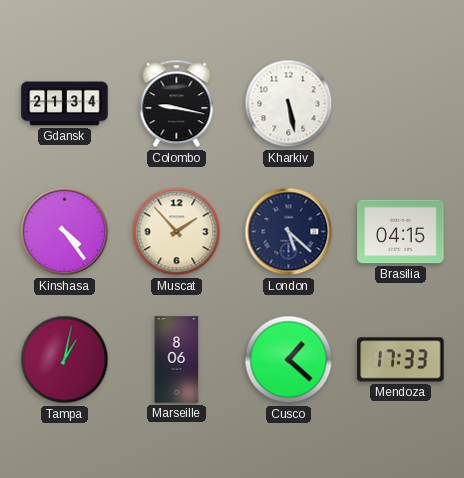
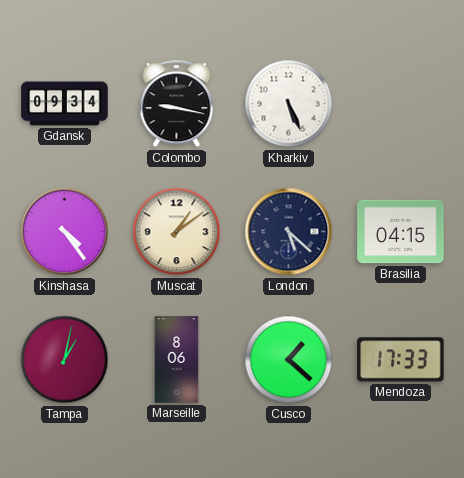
Gdansk: 21:34 -> 09:34 (65, 104)
Kharkiv: 5:28 -> 5:26 (289, 104)
Muscat: 1:53 -> 1:09 (177, 232)
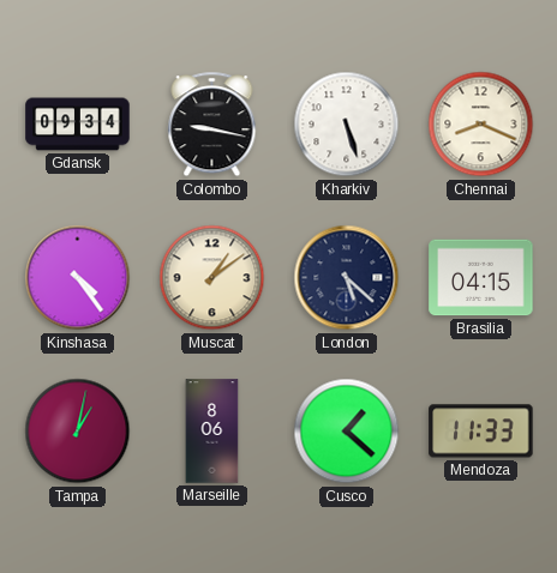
Kharkiv: 5:26 -> 5:27 (347, 125)
Chennai: none -> 8:19 (481, 125)
Mendoza: 17:33 -> 11:33 (481, 432)
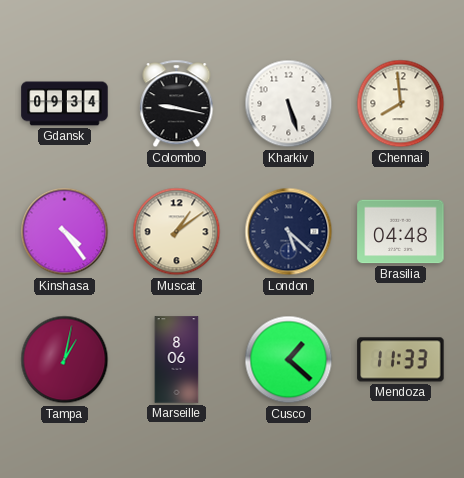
Chennai: 8:19 -> 7:59 (401, 104)
Brasilia: 04:15 -> 04:48 (401, 232)
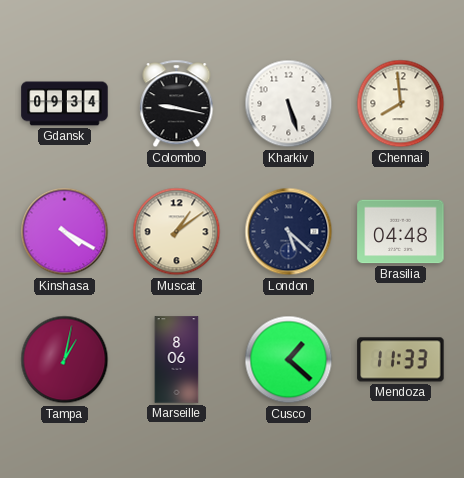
Kinshasa: 4:24 -> 4:20 (65, 232)
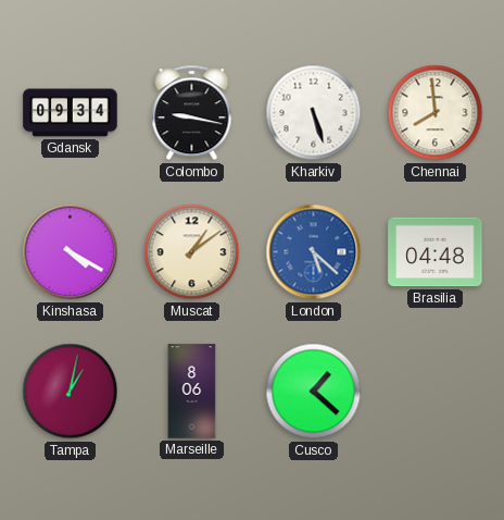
London dial: navy -> blue (314, 252)
Mendoza: 11:33 -> none (401, 360)
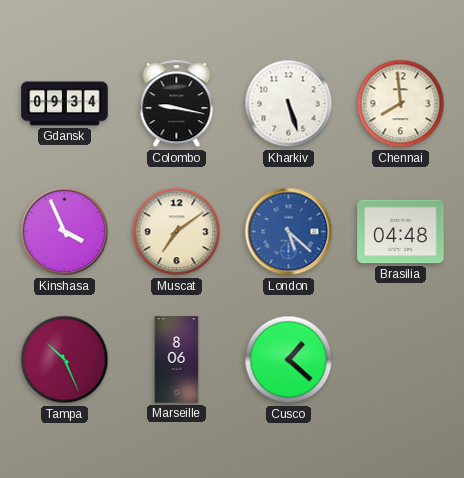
Kinshasa: 4:20 -> 3:56 (65, 232)
Muscat: 1:09 -> 7:09 (177, 232)
Tampa: 1:02 -> 10:26 (65, 360)
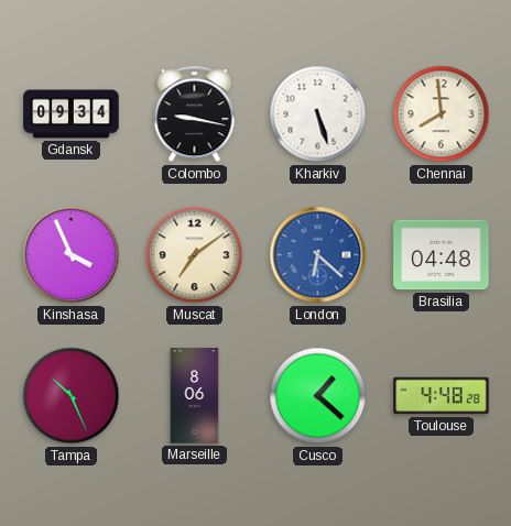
London: 5:22 -> 6:22 (318, 255)
Toulouse: none -> 4:48 (442, 396)
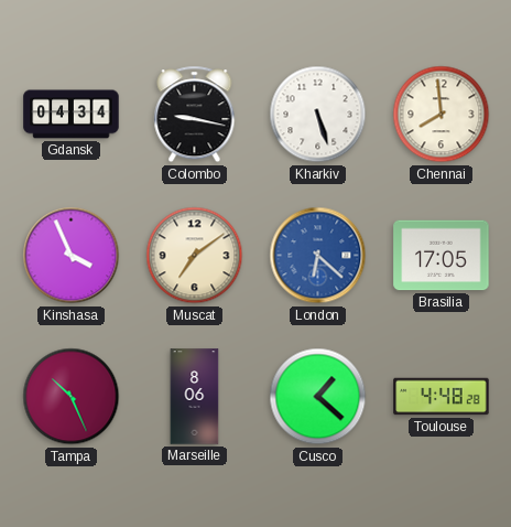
Gdansk: 09:34 -> 04:34 (72, 115)
Brasilia: 04:48 -> 17:05 (442, 256)
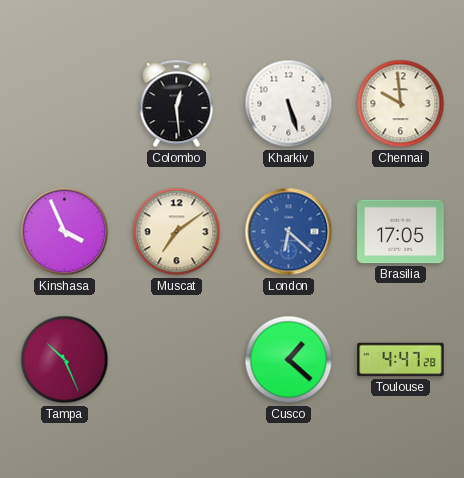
Gdansk: 04:34 -> none (72, 115)
Colombo: 9:17 -> 12:29 (177, 104)
Chennai: 7:59 -> 9:59 (401, 104)
Marseille: 8:06 -> none (195, 397)
Toulouse: 4:48 -> 4:47 (401, 360)
